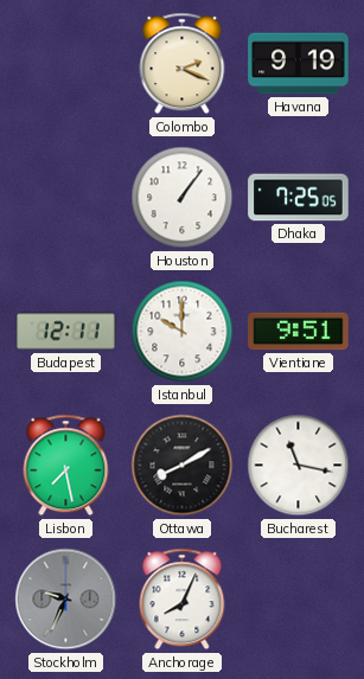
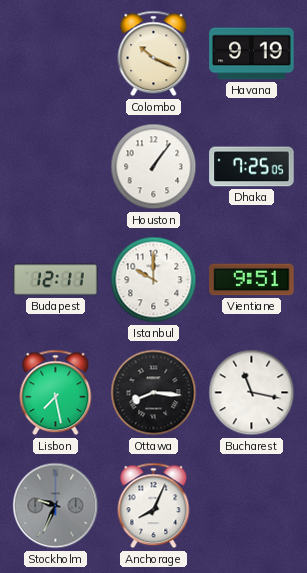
Colombo: 2:19 -> 10:19 (154, 54)
Ottawa: 8:10 -> 8:16 (154, 393)
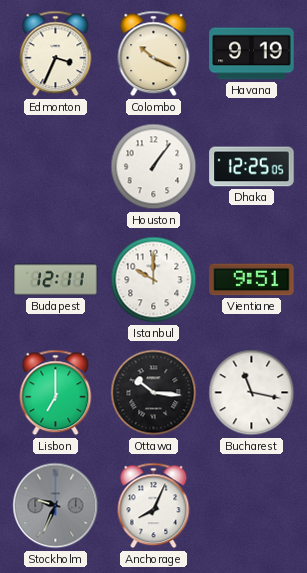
Edmonton: none -> 3:34 (56, 54)
Dhaka: 7:25 -> 12:25 (252, 167)
Lisbon: 7:28 -> 7:00 (56, 393)
Ottawa: 8:16 -> 10:16 (154, 393)
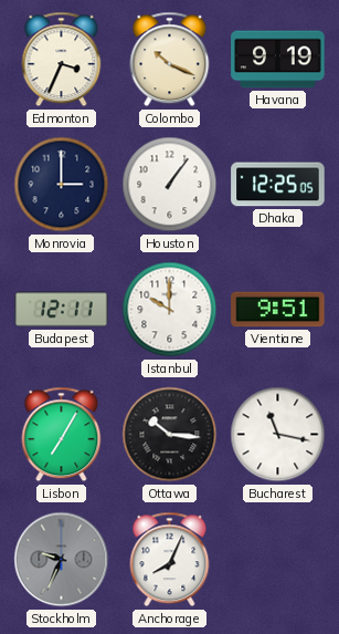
Monrovia: none -> 3:00 (62, 185)
Lisbon: 7:00 -> 7:05 (62, 435)
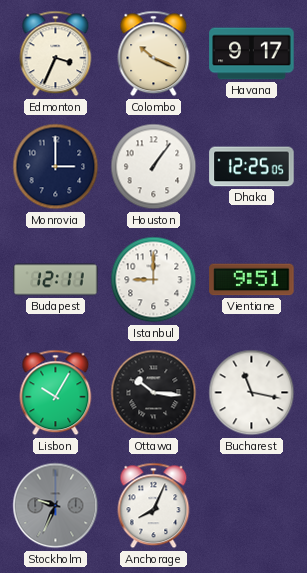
Havana: 9:19 -> 9:17 (252, 54)
Istanbul: 10:00 -> 9:00 (154, 280)
Lisbon: 7:05 -> 10:05 (56, 393)
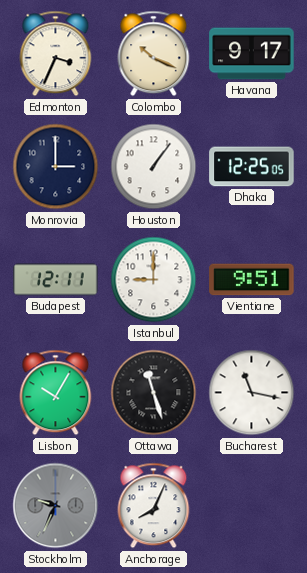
Ottawa: 10:16 -> 11:27 (154, 393)
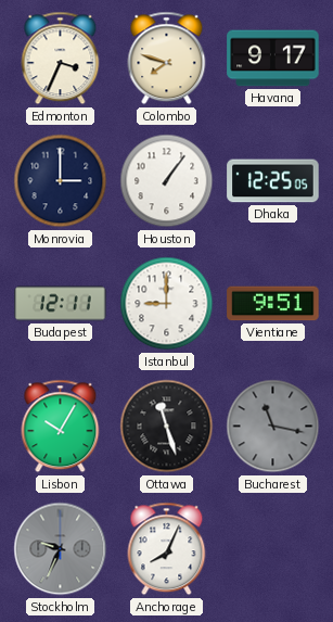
Colombo: 10:19 -> 7:48 (167, 59)
Bucharest dial: white -> grey (273, 427)
